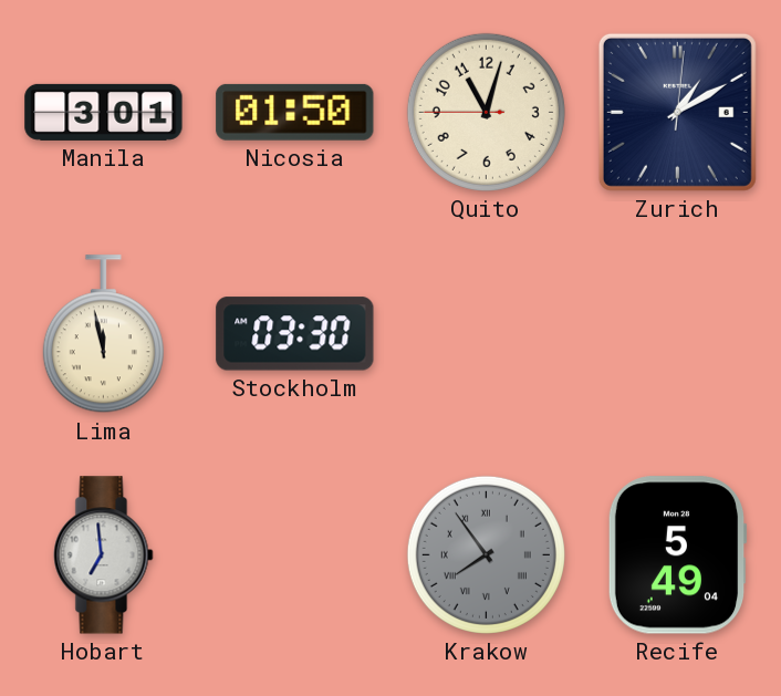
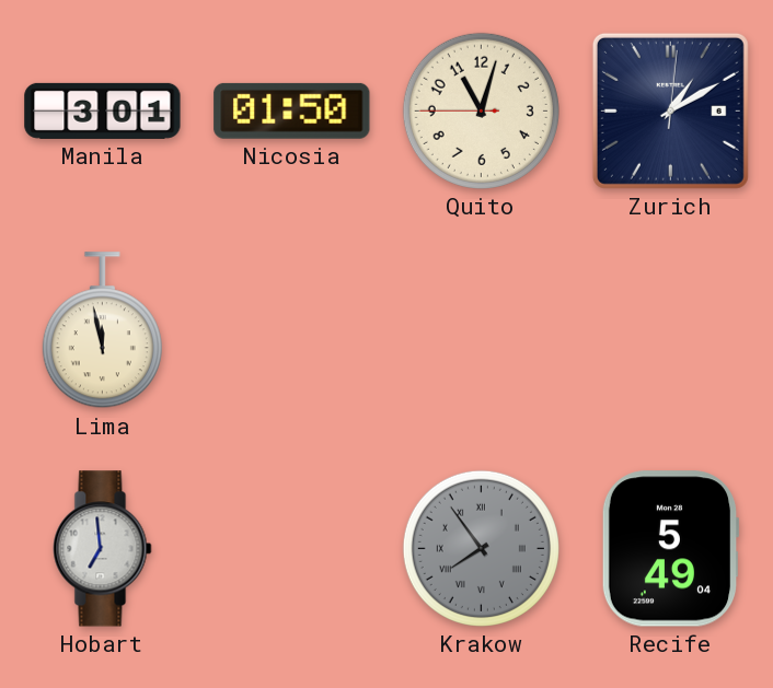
Stockholm: 03:30 -> none (295, 334)
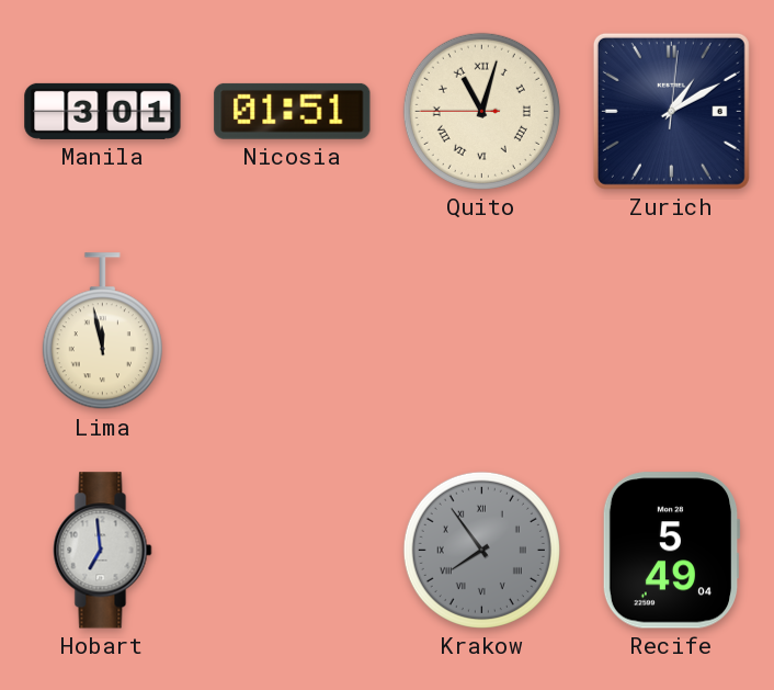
Nicosia: 01:50 -> 01:51 (293, 111)
Quito numerals: Arabic -> Roman (481, 111)
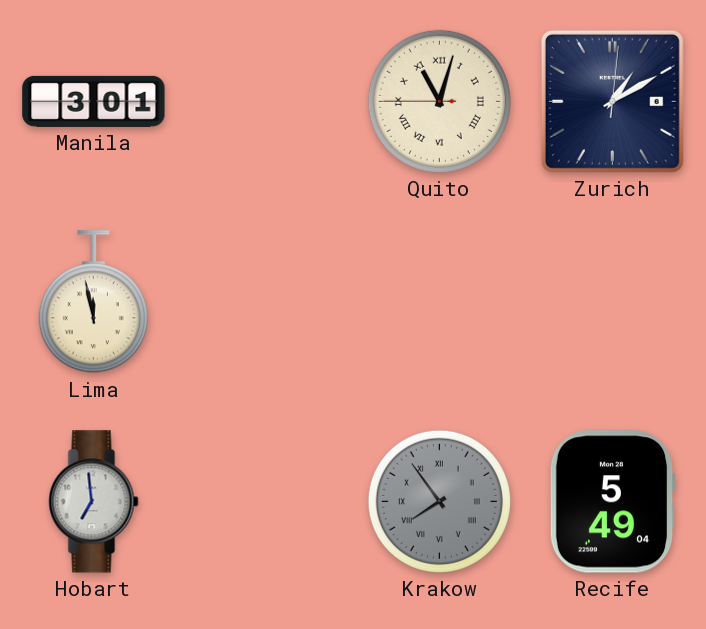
Nicosia: 01:51 -> none (293, 111)
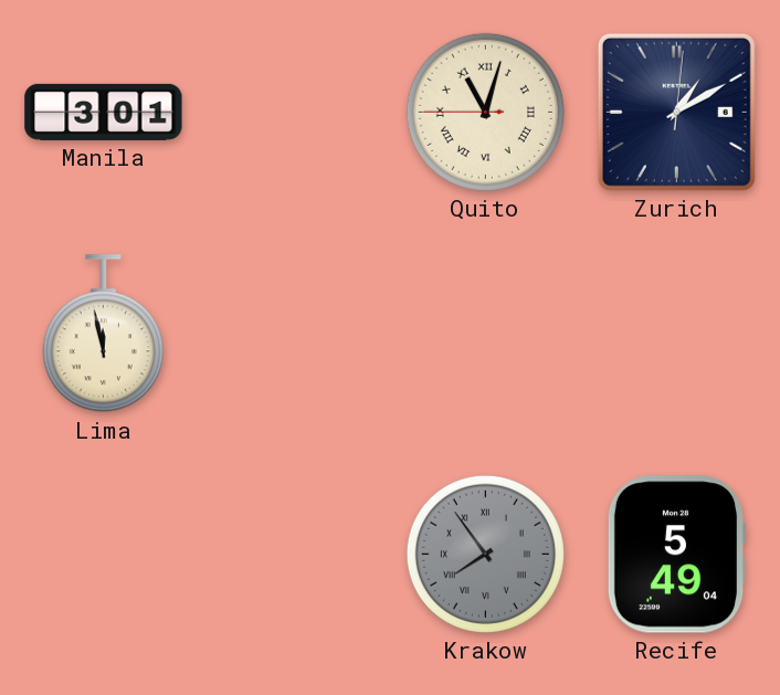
Hobart: 6:59 -> none (94, 502)
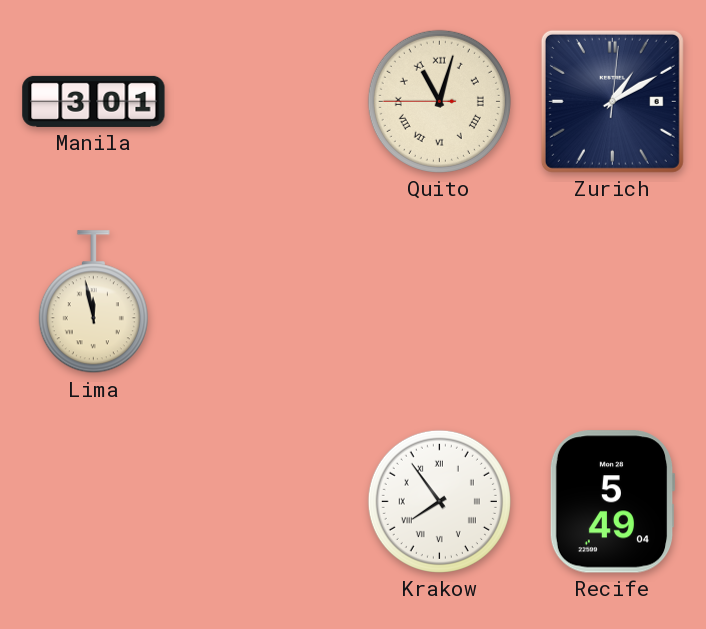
Krakow dial: grey -> white (439, 501)
